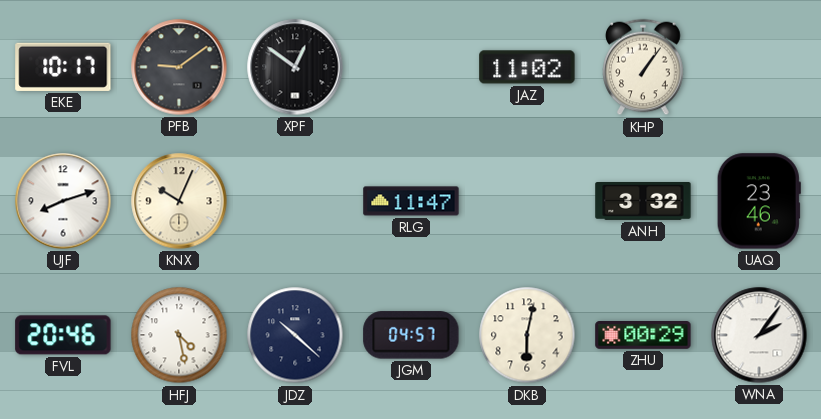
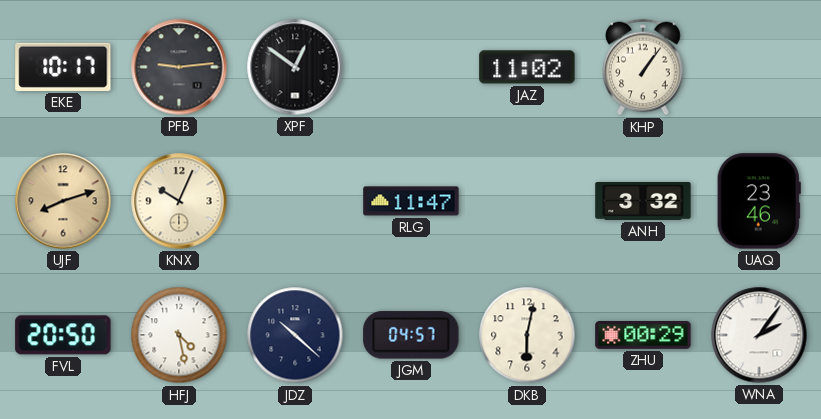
PFB: 9:09 -> 9:14 (179, 67)
UJF dial: white -> champagne (63, 201)
FVL: 20:46 -> 20:50 (63, 335)
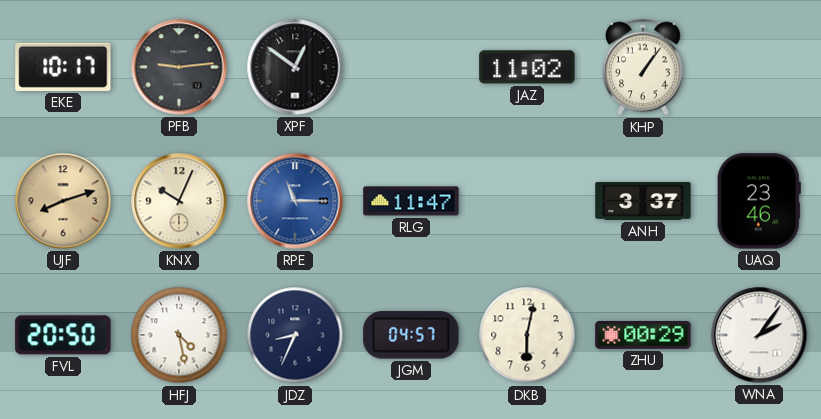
RPE: none -> 11:15 (295, 201)
ANH: 3:32 -> 3:37 (643, 202)
JDZ: 10:22 -> 8:34 (295, 335)
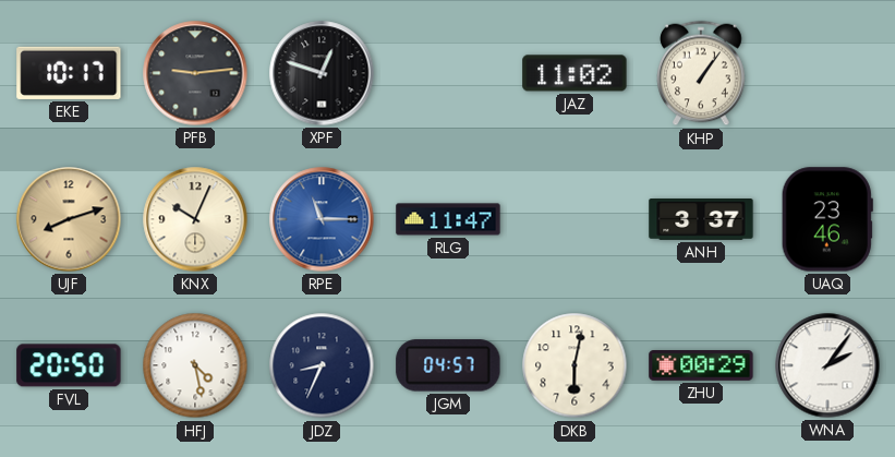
XPF: 12:51 -> 12:48 (322, 73)
